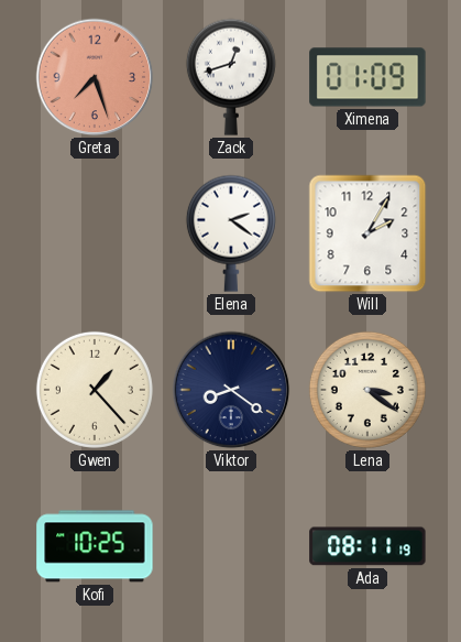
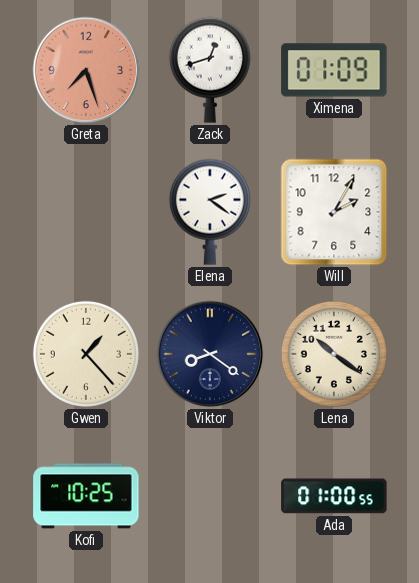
Lena: 3:21 -> 10:21 (334, 354)
Ada: 08:11 -> 01:00 (334, 496)
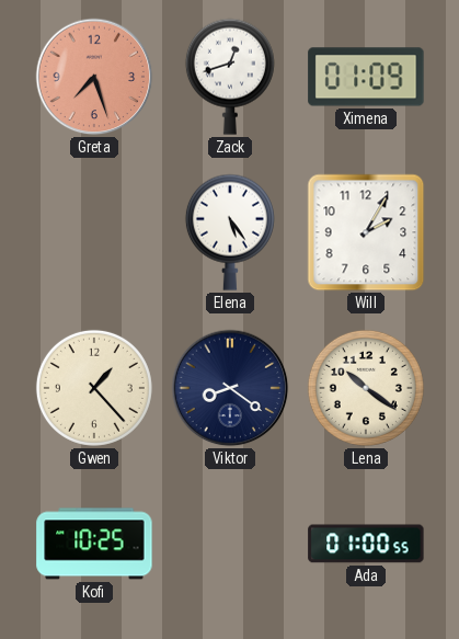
Elena: 2:21 -> 5:24 (230, 232)
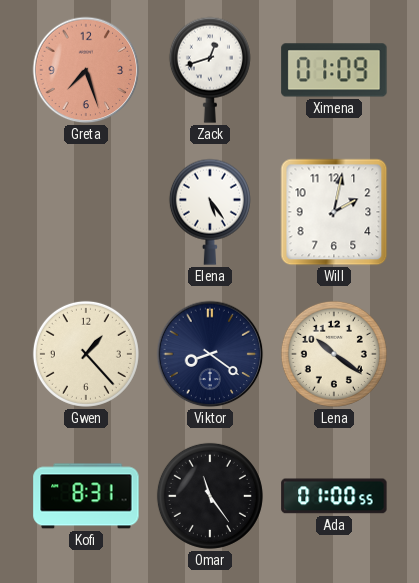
Will: 2:05 -> 2:02 (334, 212)
Kofi: 10:25 -> 8:31 (86, 496)
Omar: none -> 11:24 (210, 496)
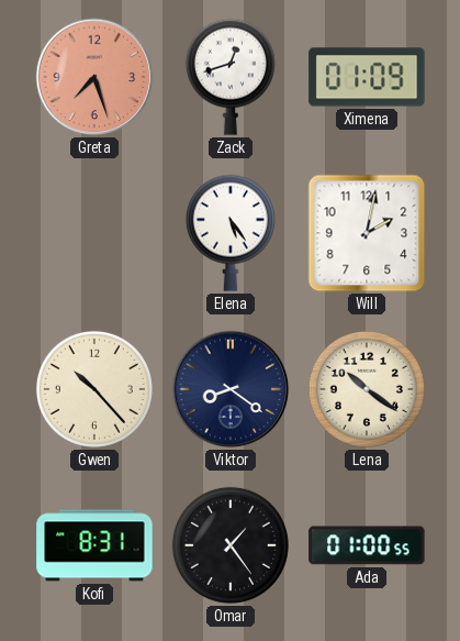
Gwen: 1:23 -> 10:23 (94, 389)
Omar: 11:24 -> 1:24 (231, 545)
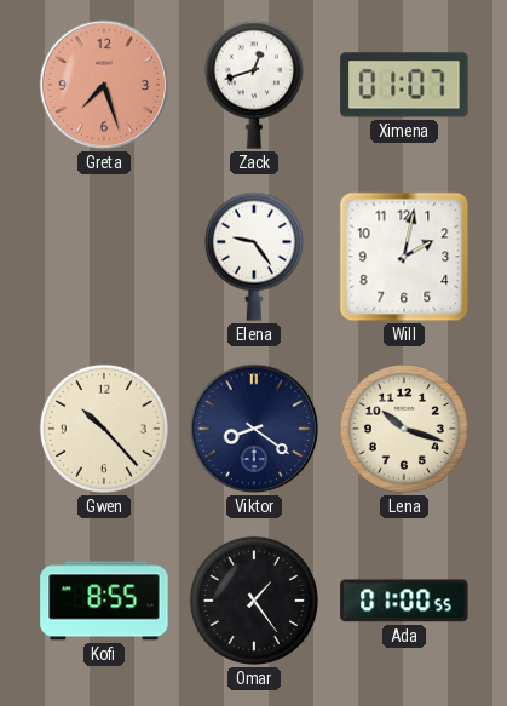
Ximena: 01:09 -> 01:07 (404, 85)
Elena: 5:24 -> 9:24 (254, 257)
Lena: 10:21 -> 10:18 (404, 429)
Kofi: 8:31 -> 8:55 (104, 601)
